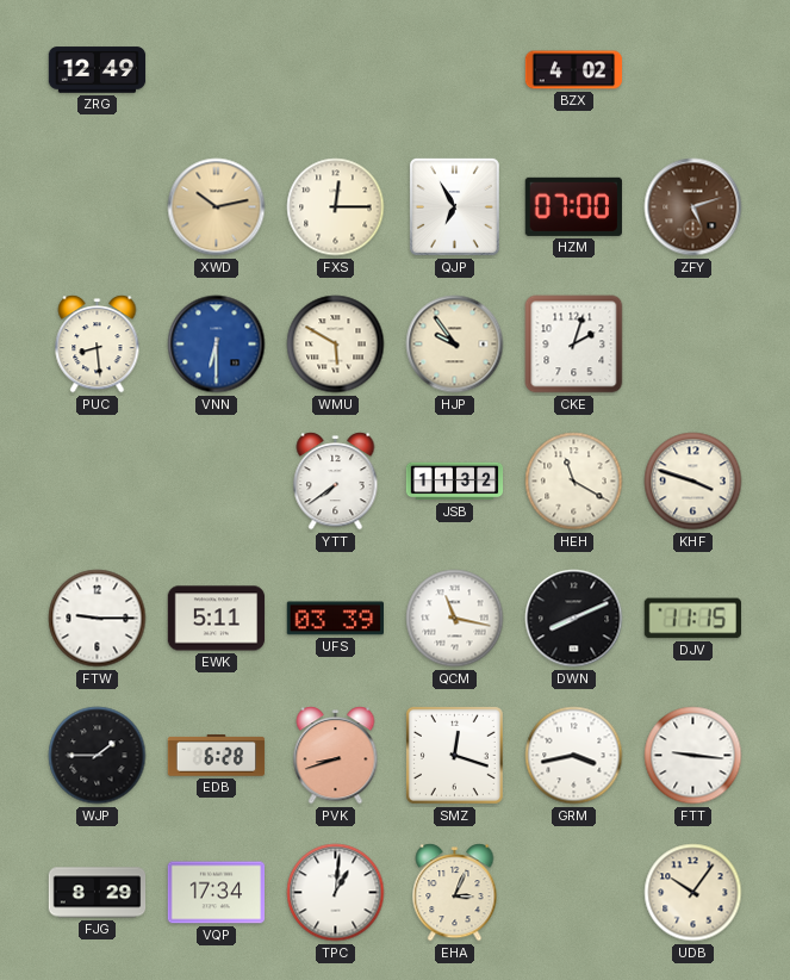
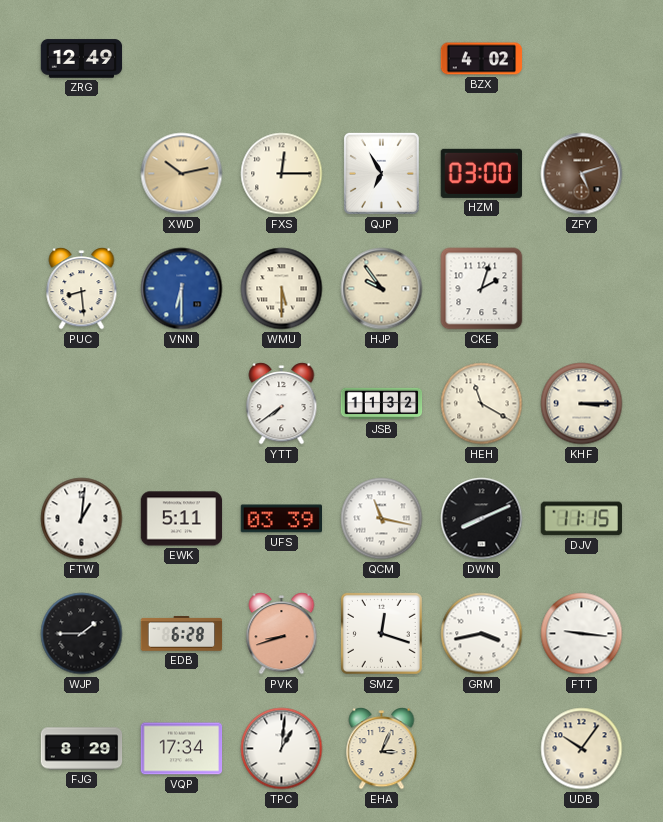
HZM: 07:00 -> 03:00 (481, 173)
WMU: 5:50 -> 5:30 (282, 289)
KHF: 3:48 -> 3:15 (582, 404)
FTW: 9:15 -> 1:01 (82, 519)
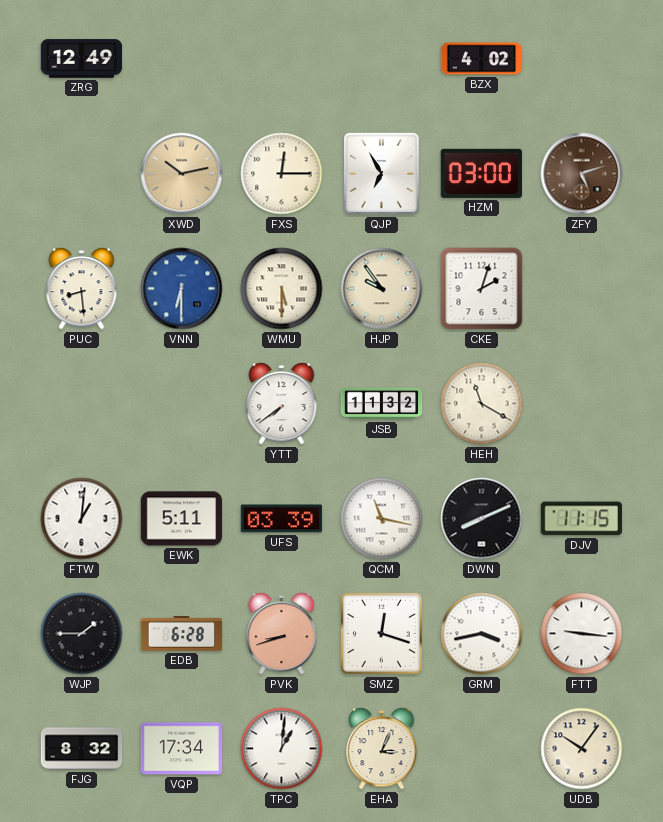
KHF: 3:15 -> none (582, 404)
FJG: 8:29 -> 8:32 (82, 749)
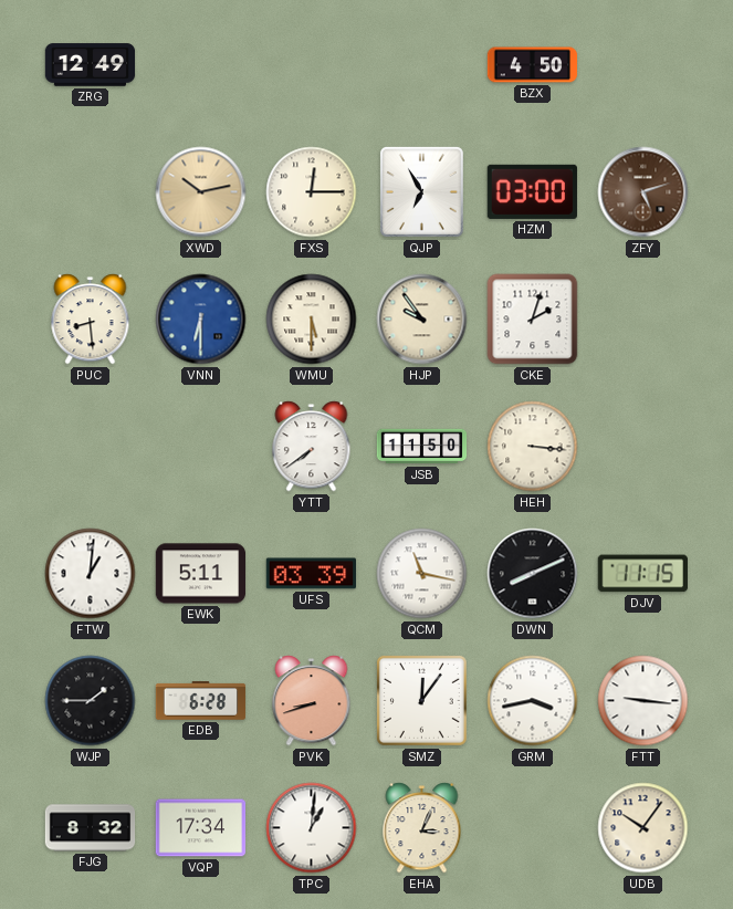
BZX: 4:02 -> 4:50 (533, 65)
JSB: 11:32 -> 11:50 (422, 447)
HEH: 11:20 -> 3:16 (533, 447)
SMZ: 12:18 -> 12:06 (421, 700)
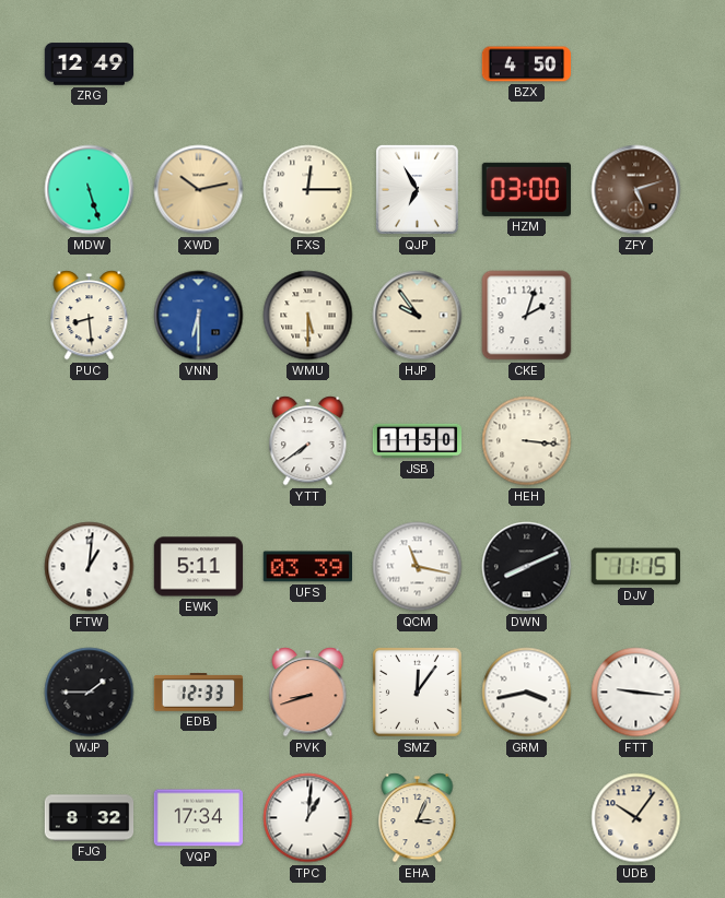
MDW: none -> 5:27 (90, 190)
EDB: 6:28 -> 12:33 (199, 693)
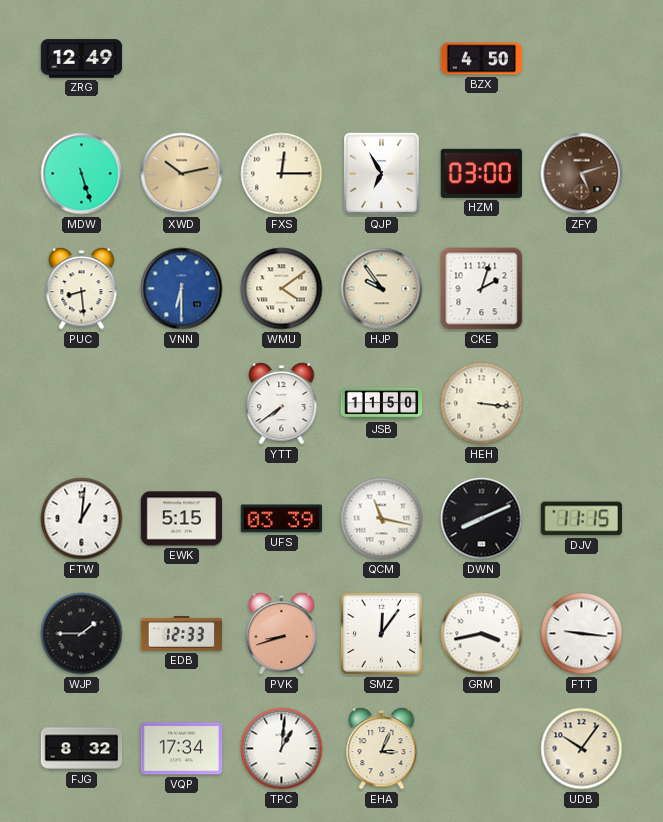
WMU: 5:30 -> 4:09 (282, 289)
EWK: 5:11 -> 5:15 (182, 519)
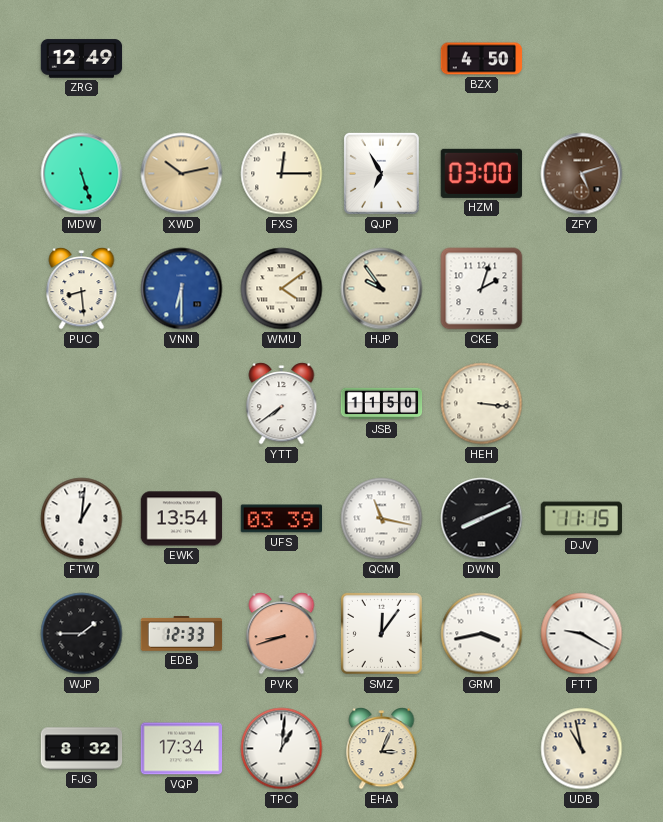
EWK: 5:15 -> 13:54 (182, 519)
FTT: 9:16 -> 9:20 (582, 634)
UDB: 10:06 -> 10:58 (582, 749)
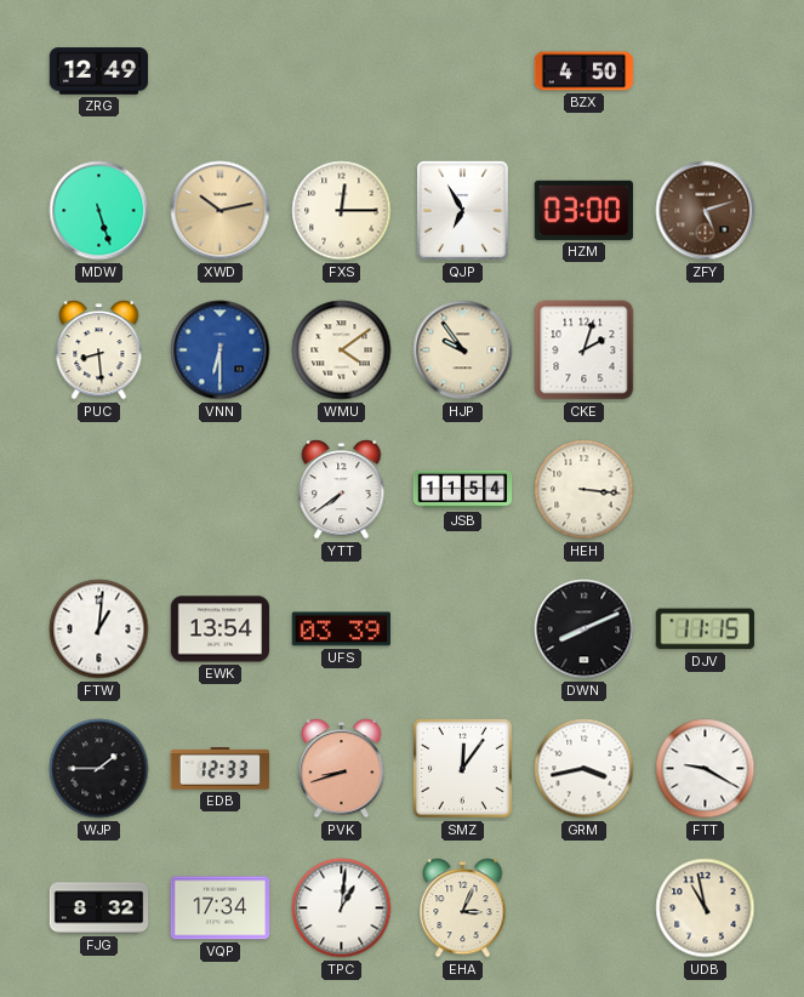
JSB: 11:50 -> 11:54 (463, 490)
QCM: 11:17 -> none (382, 519)
